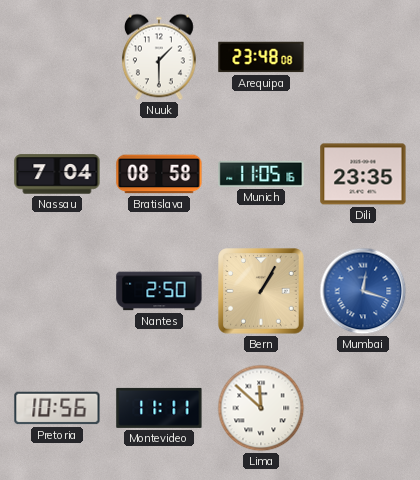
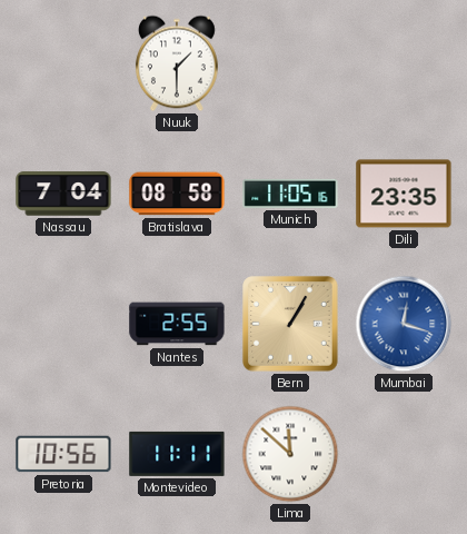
Arequipa: 23:48 -> none (261, 57)
Nantes: 2:50 -> 2:55 (177, 324)
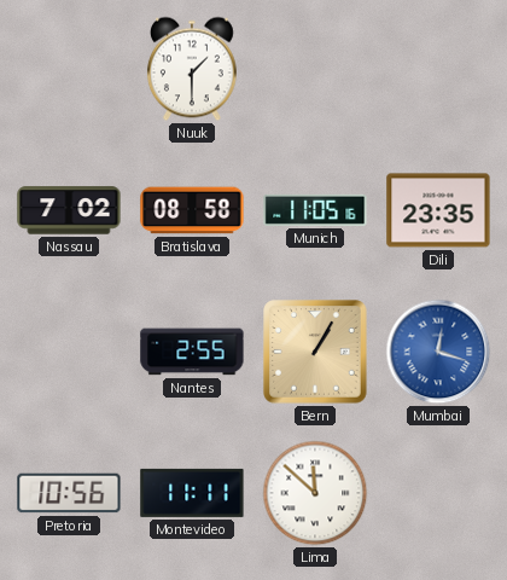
Nassau: 7:04 -> 7:02 (69, 210)
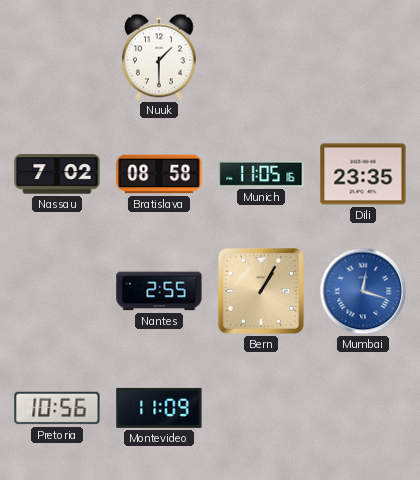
Montevideo: 11:11 -> 11:09 (159, 408)
Lima: 11:52 -> none (315, 493)
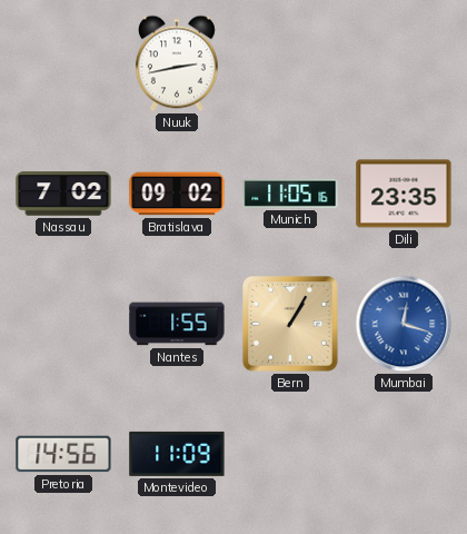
Nuuk: 1:30 -> 2:43 (177, 63)
Bratislava: 08:58 -> 09:02 (177, 194)
Nantes: 2:55 -> 1:55 (177, 324)
Pretoria: 10:56 -> 14:56 (63, 454)
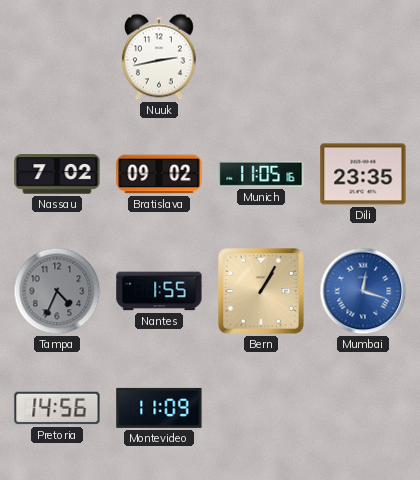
Tampa: none -> 4:34 (57, 291)
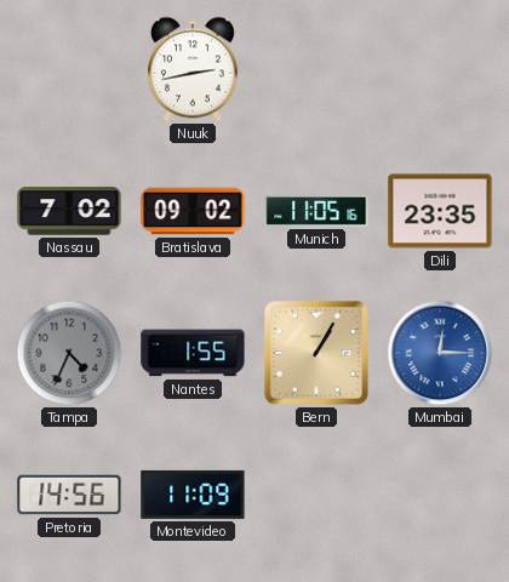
Mumbai: 12:18 -> 12:15 (440, 353)
